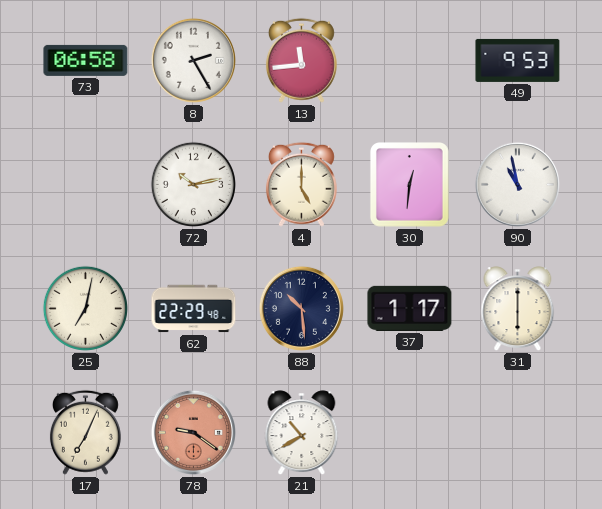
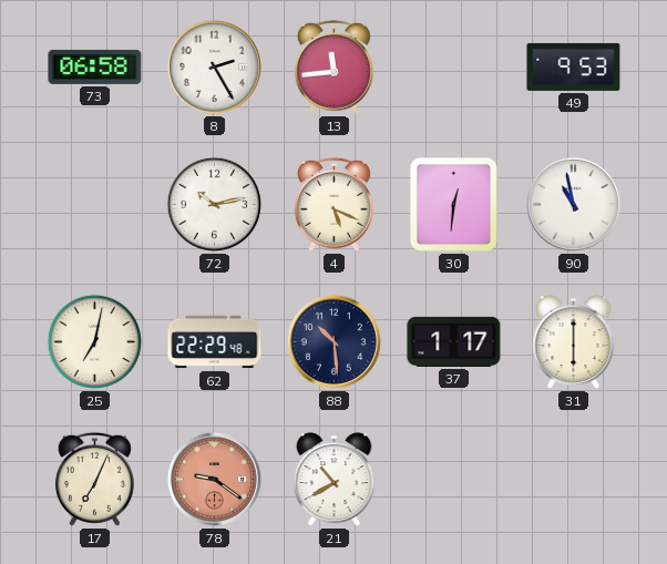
4: 5:00 -> 5:19 (334, 204)
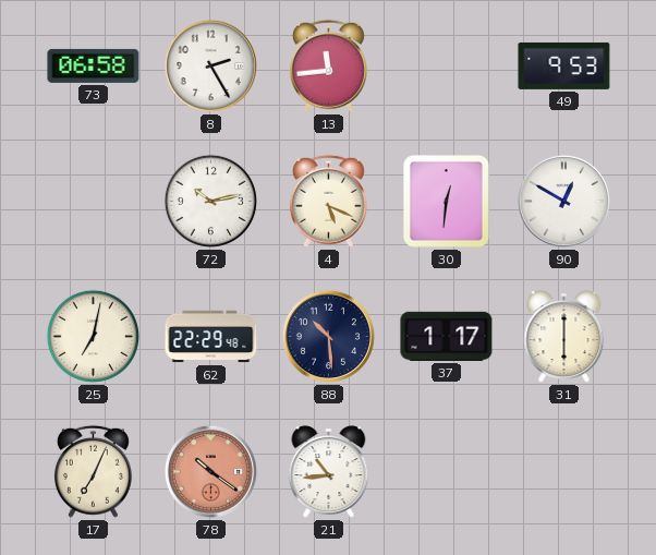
90: 10:58 -> 12:50 (563, 201)
78: 9:21 -> 10:21 (210, 471)
21: 10:40 -> 10:44 (329, 472)
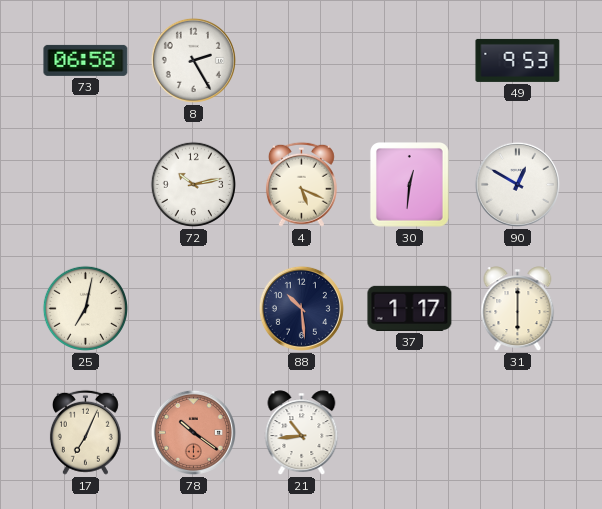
13: 11:44 -> none (328, 65)
62: 22:29 -> none (211, 337)
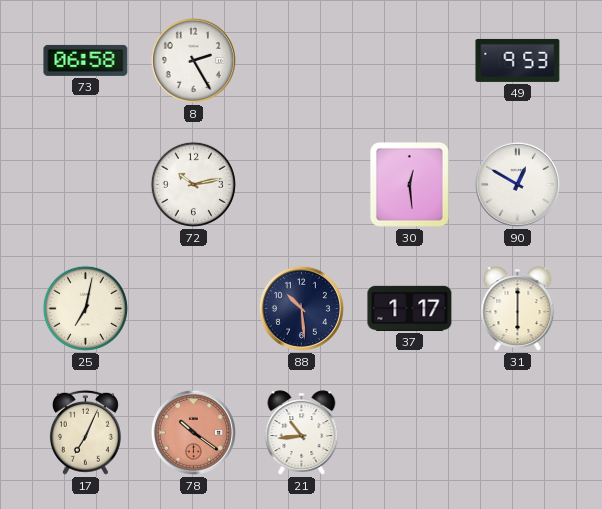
4: 5:19 -> none (301, 184)
30: 12:31 -> 12:29 (410, 185)
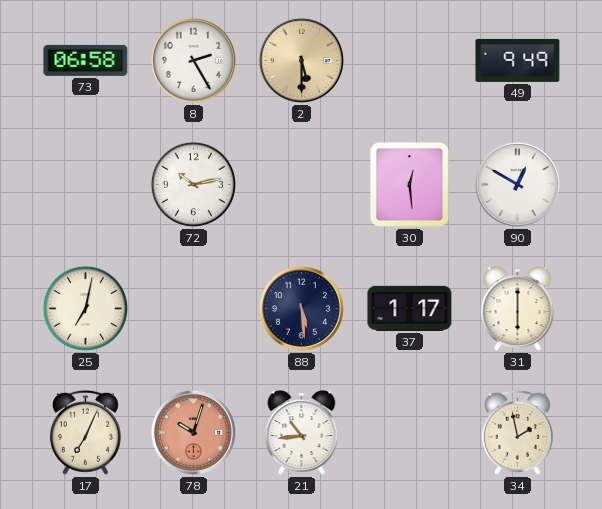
2: none -> 5:30 (301, 60)
49: 9:53 -> 9:49 (518, 60)
88: 10:29 -> 5:29 (301, 308)
78: 10:21 -> 10:03 (193, 432)
34: none -> 1:58 (517, 432)
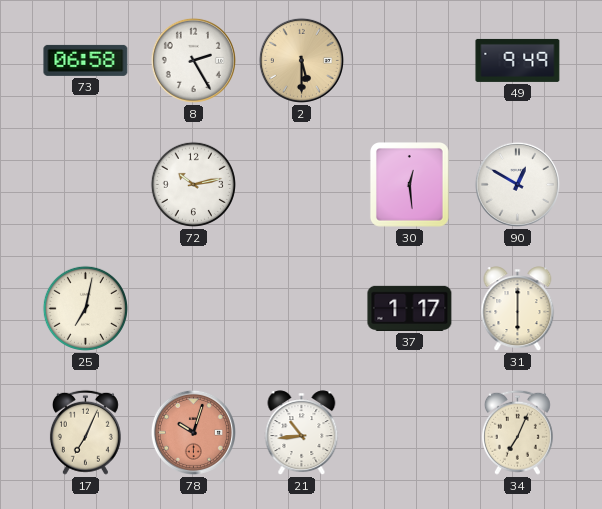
88: 5:29 -> none (301, 308)
34: 1:58 -> 7:04 (517, 432)
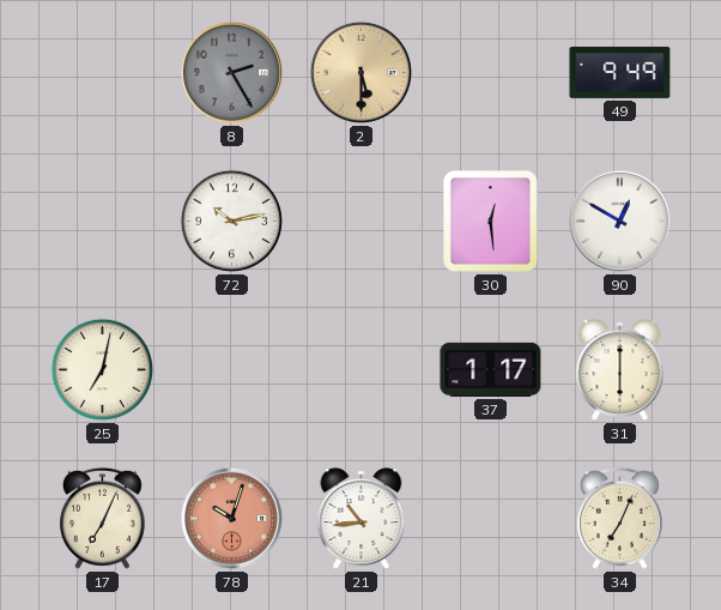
73: 06:58 -> none (86, 60)
8 dial: white -> grey (231, 72)
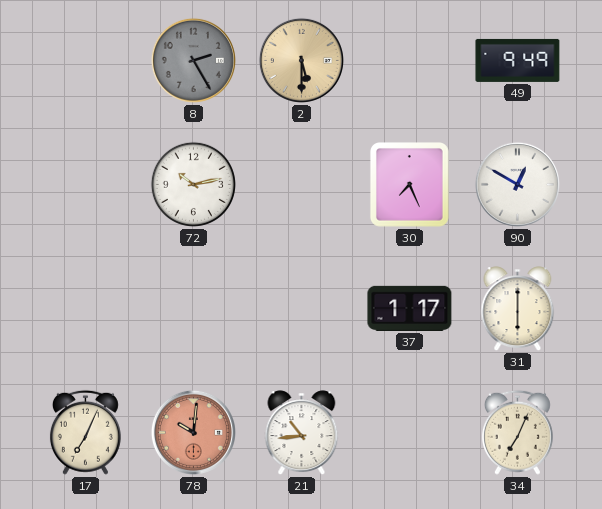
30: 12:29 -> 7:26 (410, 185)
25: 7:02 -> none (102, 369)
78: 10:03 -> 10:01 (193, 432)
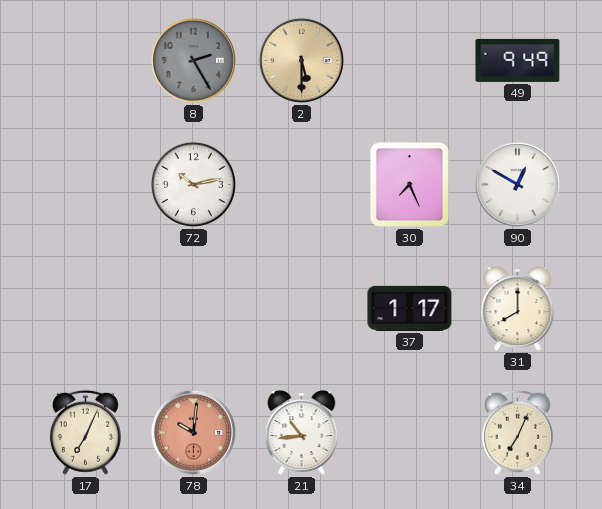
31: 6:00 -> 8:00 (518, 309)
